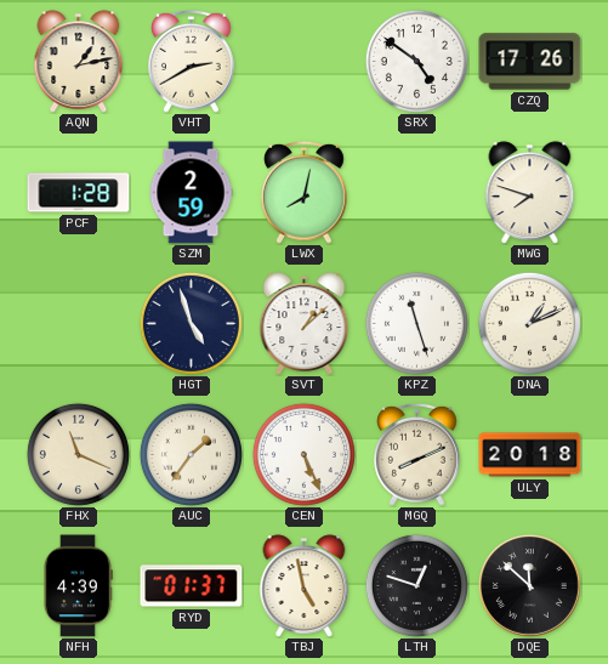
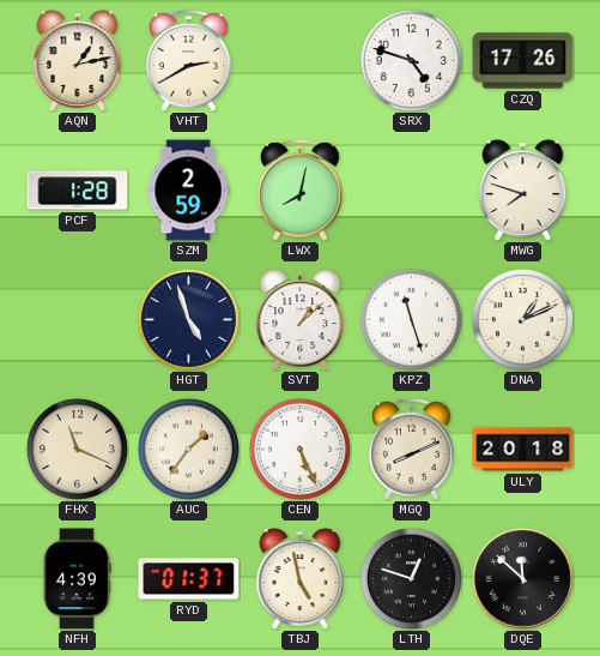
SRX: 4:51 -> 4:48 (411, 60)
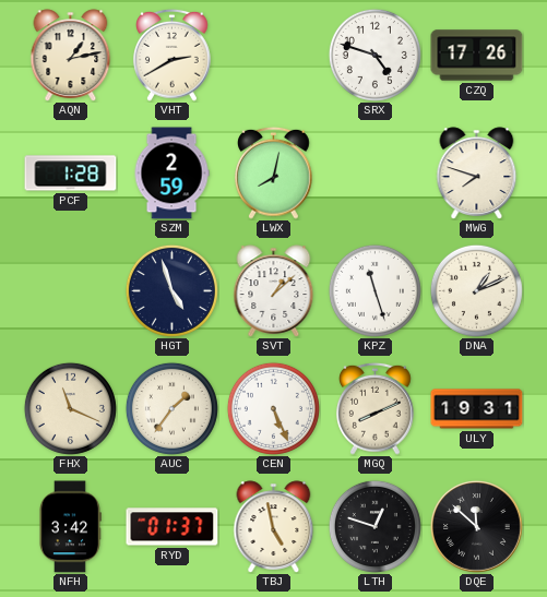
ULY: 20:18 -> 19:31 (477, 409)
NFH: 4:39 -> 3:42 (70, 527)
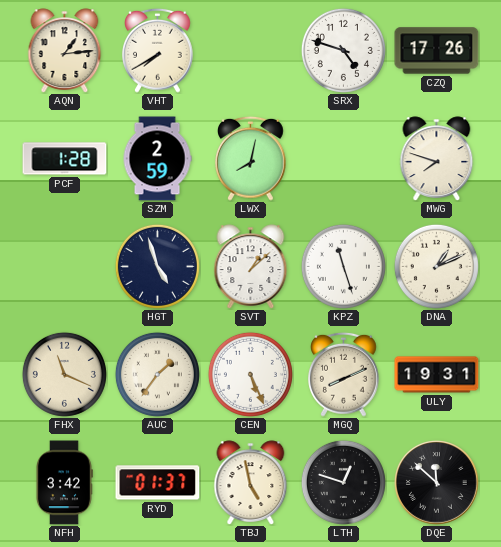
AQN: 1:13 -> 1:14 (65, 51)
VHT: 2:40 -> 7:40 (158, 50)
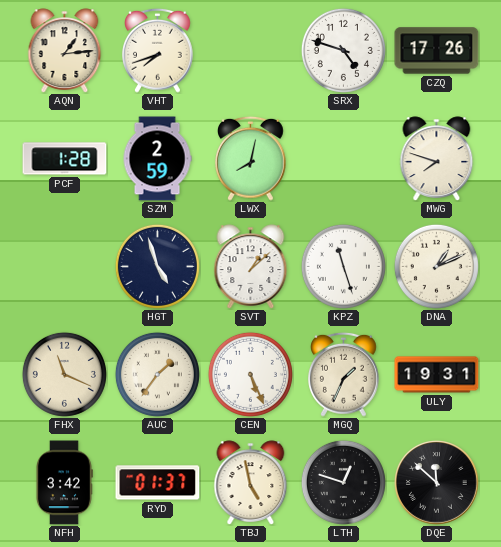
VHT: 7:40 -> 7:42 (158, 50)
MGQ: 8:11 -> 1:34 (344, 374)
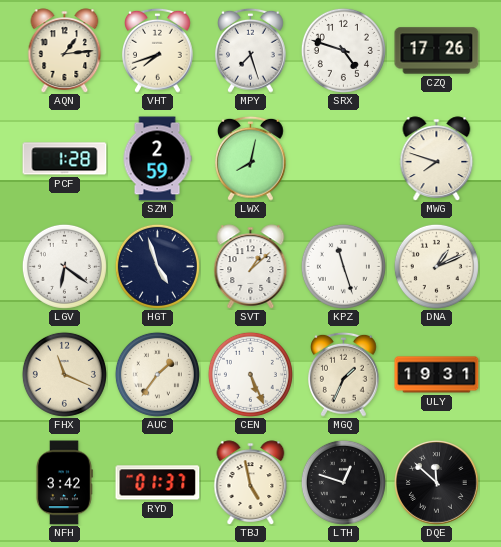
MPY: none -> 7:27 (251, 50)
LGV: none -> 6:21 (64, 266)
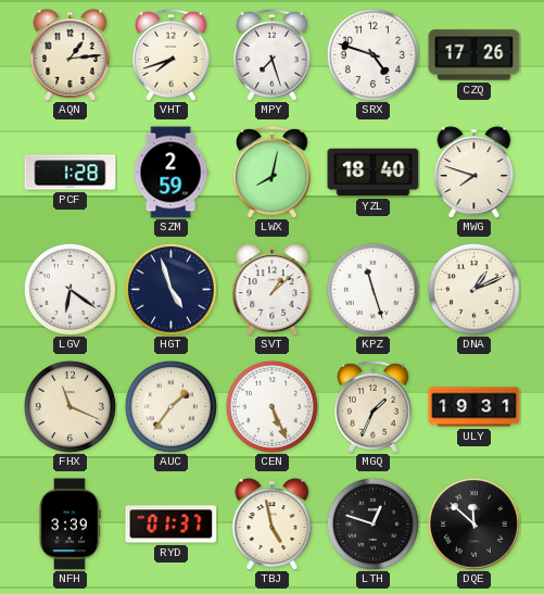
YZL: none -> 18:40 (374, 173)
NFH: 3:42 -> 3:39 (69, 525)
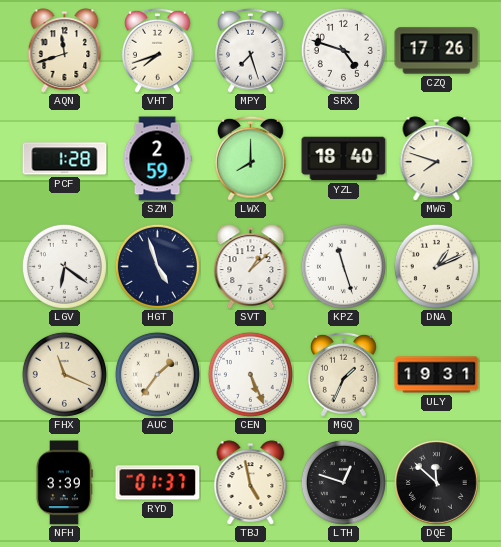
AQN: 1:14 -> 11:42 (65, 51)
LWX: 8:02 -> 8:00 (251, 158)
